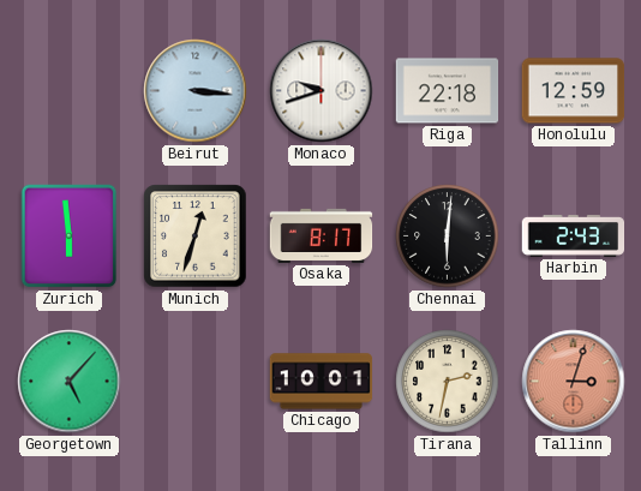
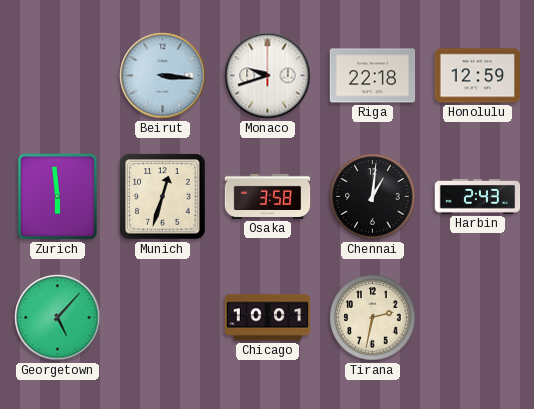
Osaka: 8:17 -> 3:58 (268, 196)
Chennai: 6:01 -> 1:01 (373, 197)
Tallinn: 3:03 -> none (574, 382)
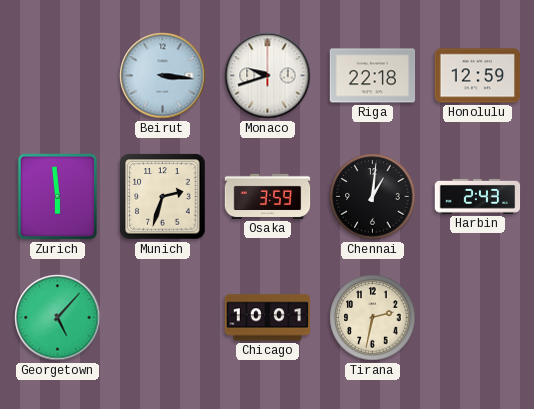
Munich: 12:33 -> 2:33 (163, 197)
Osaka: 3:58 -> 3:59 (268, 196)
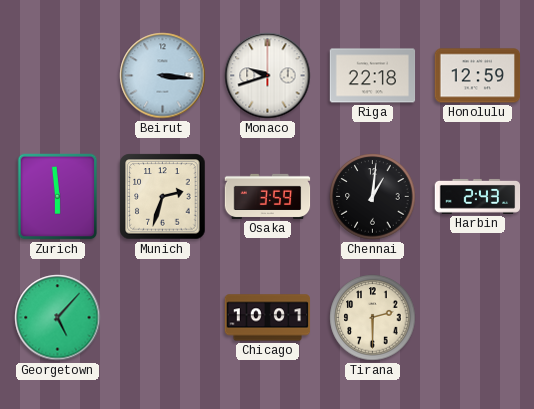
Tirana: 2:32 -> 2:30 (373, 318)
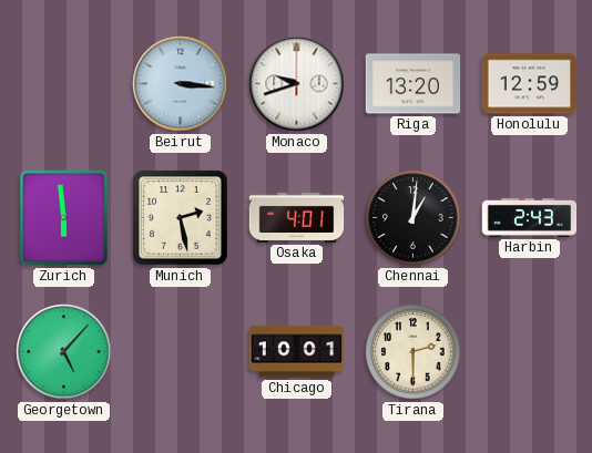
Riga: 22:18 -> 13:20 (414, 84)
Munich: 2:33 -> 2:28 (181, 218)
Osaka: 3:59 -> 4:01 (297, 217)
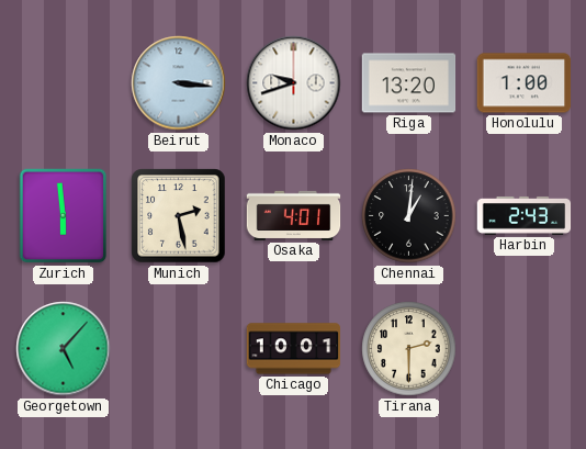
Honolulu: 12:59 -> 1:00 (525, 83)
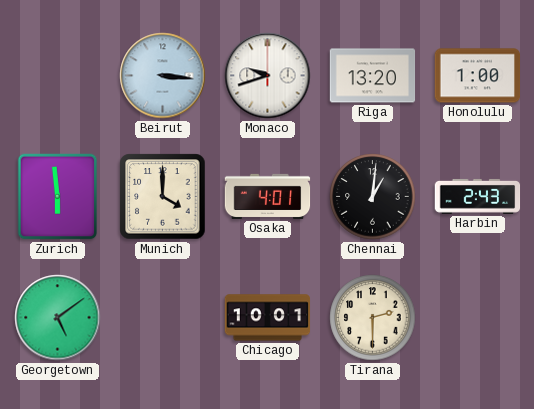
Munich: 2:28 -> 4:00 (163, 197)
Georgetown: 5:07 -> 5:09 (58, 318)
